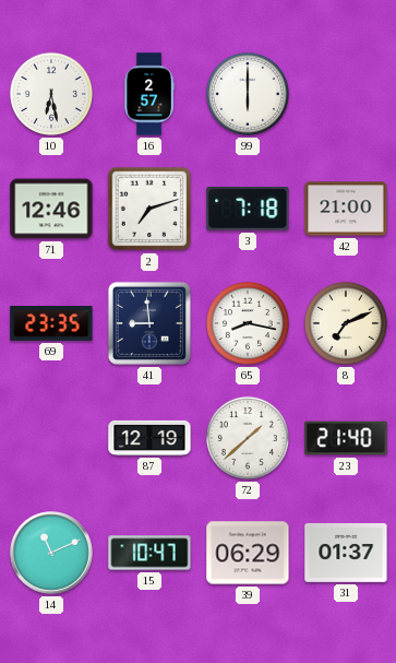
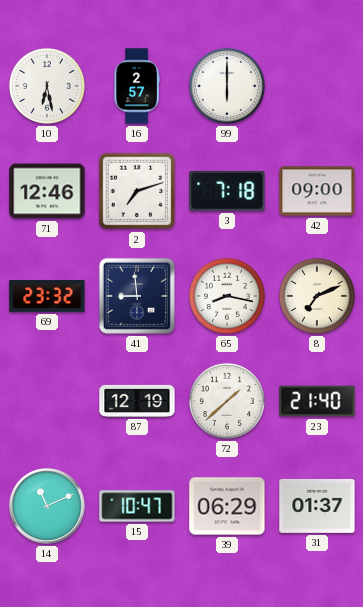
42: 21:00 -> 09:00 (317, 191)
69: 23:35 -> 23:32 (47, 296)
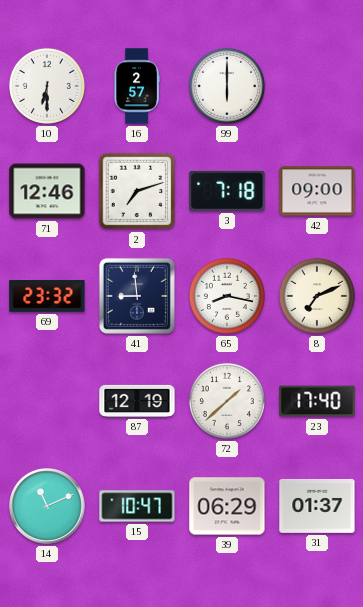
10: 6:28 -> 6:30 (47, 86)
23: 21:40 -> 17:40 (317, 401)
